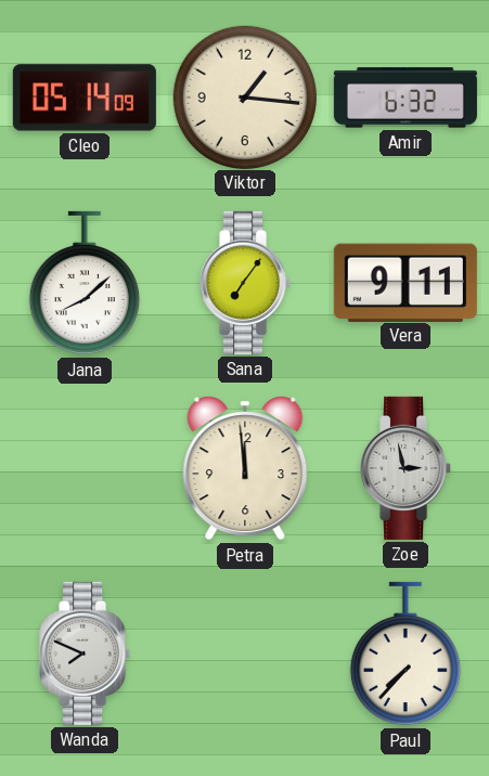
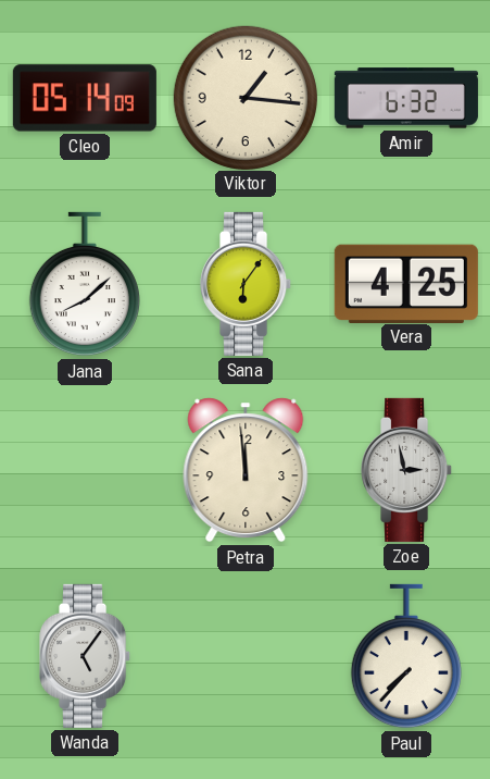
Sana: 7:06 -> 6:06 (247, 284)
Vera: 9:11 -> 4:25 (406, 283)
Wanda: 7:49 -> 5:06 (86, 656)
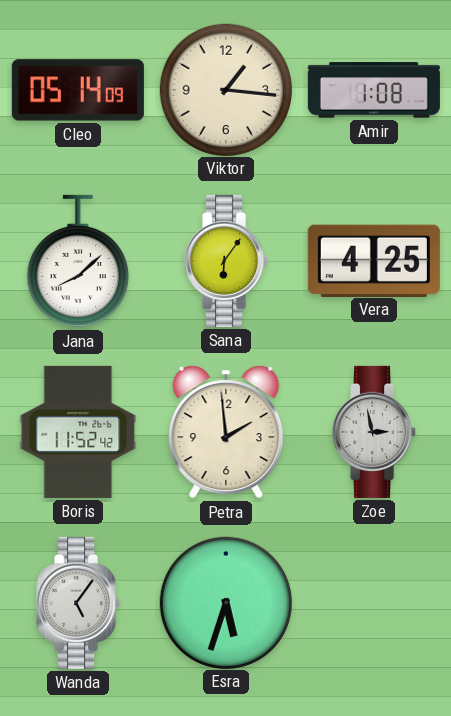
Amir: 6:32 -> 1:08 (374, 90)
Boris: none -> 11:52 (78, 432)
Petra: 11:59 -> 1:59 (226, 432)
Esra: none -> 5:33 (225, 602)
Paul: 7:37 -> none (406, 656)
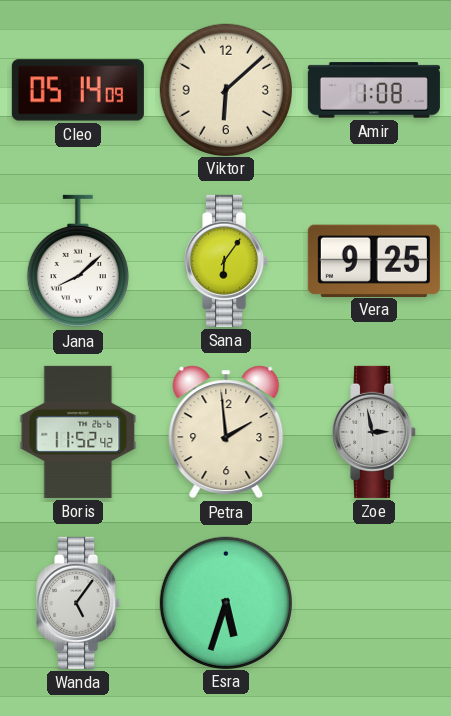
Viktor: 1:16 -> 6:08 (225, 89)
Vera: 4:25 -> 9:25 (374, 260)
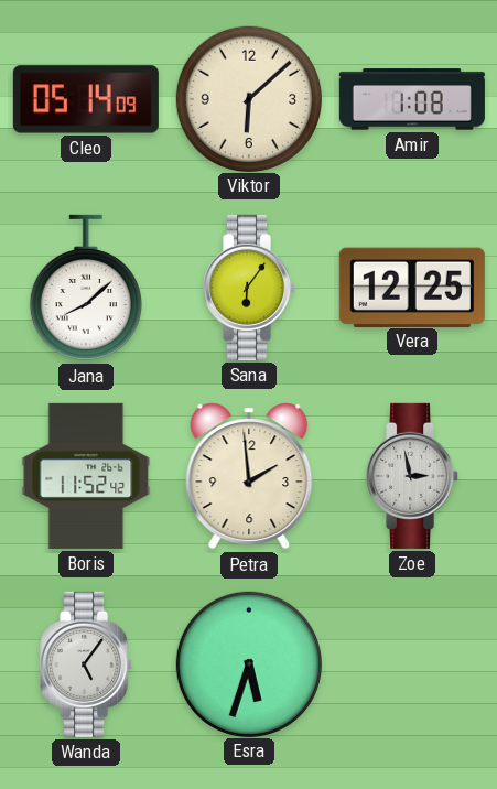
Vera: 9:25 -> 12:25 (412, 287)
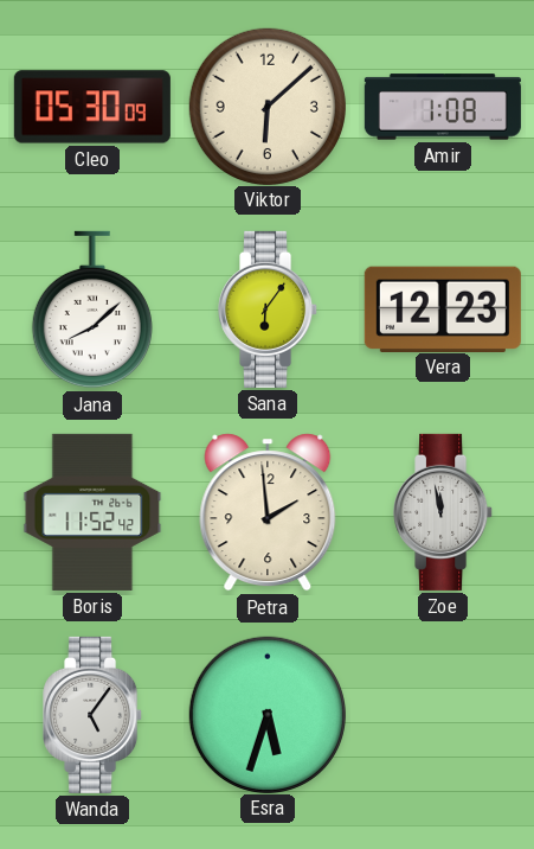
Cleo: 05:14 -> 05:30 (92, 107)
Vera: 12:25 -> 12:23 (443, 308)
Zoe: 2:58 -> 11:58 (444, 512)
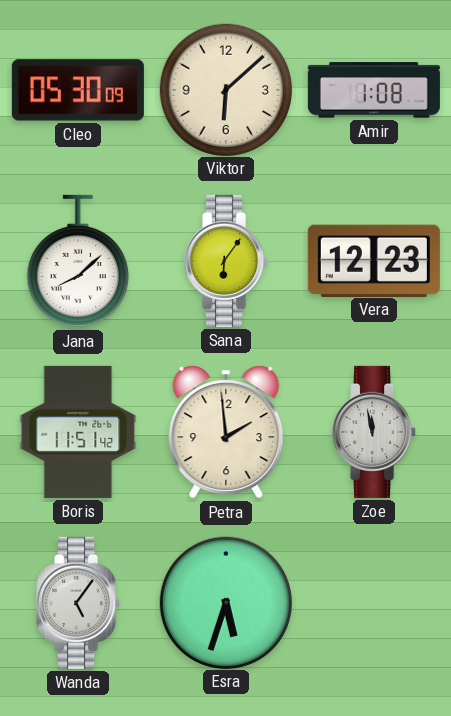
Boris: 11:52 -> 11:51 (78, 432)
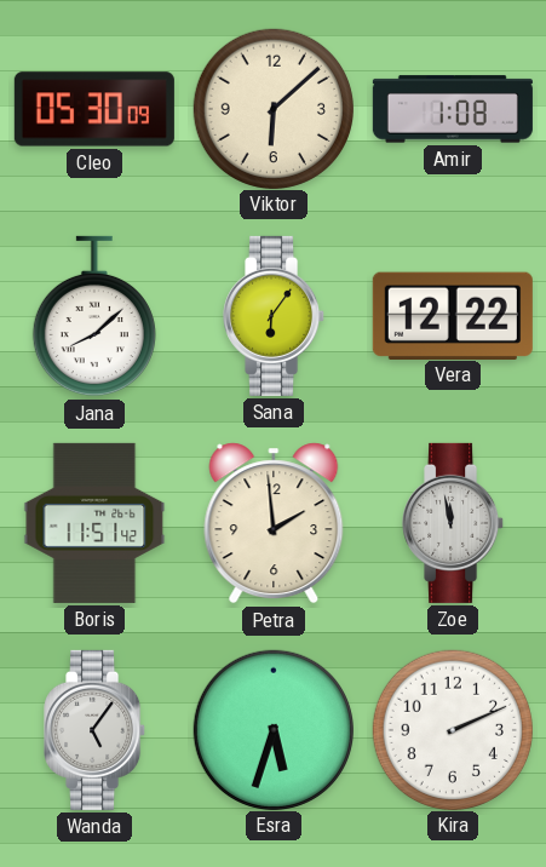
Vera: 12:23 -> 12:22 (453, 315)
Kira: none -> 2:11 (452, 729)
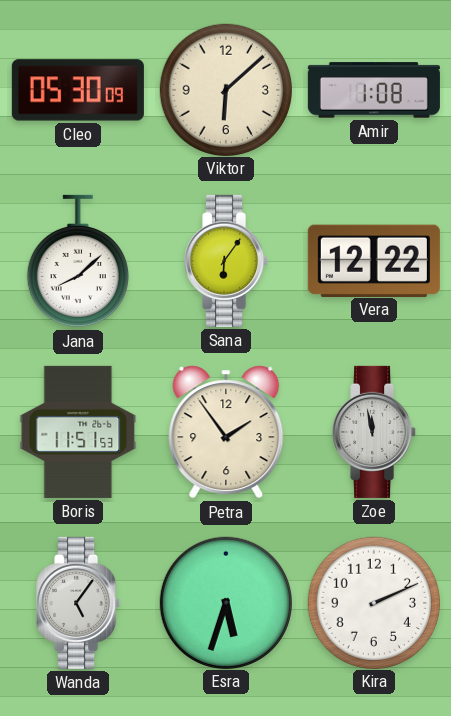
Boris: 11:51:42 -> 11:51:53 (78, 432)
Petra: 1:59 -> 1:54 (226, 432)
